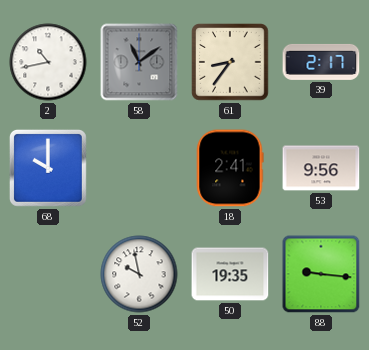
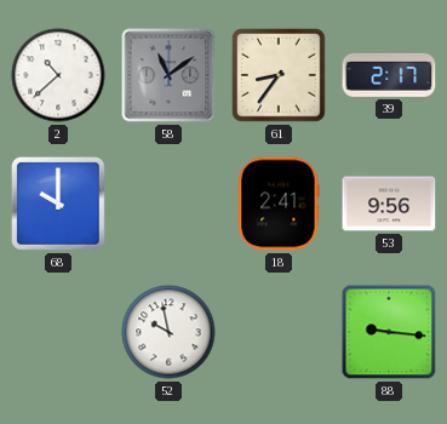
2: 10:43 -> 10:38 (58, 75)
50: 19:35 -> none (230, 274)
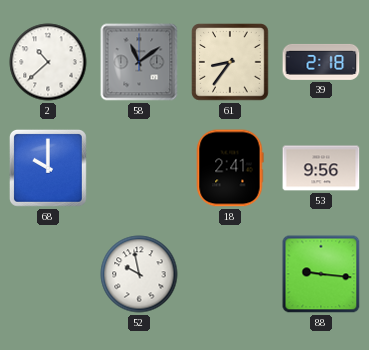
39: 2:17 -> 2:18 (321, 62)
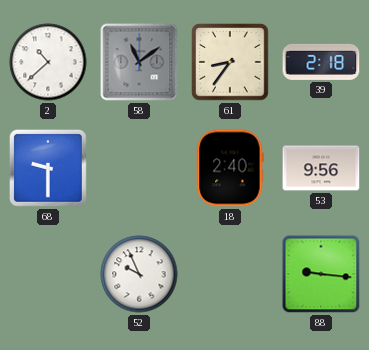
68: 10:00 -> 9:30 (48, 168)
18: 2:41 -> 2:40 (230, 168)
52: 9:58 -> 9:56 (139, 274)
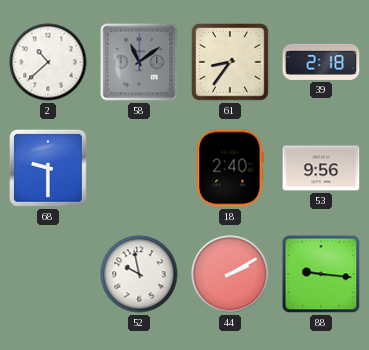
52: 9:56 -> 9:58 (139, 274)
44: none -> 2:10 (230, 274)
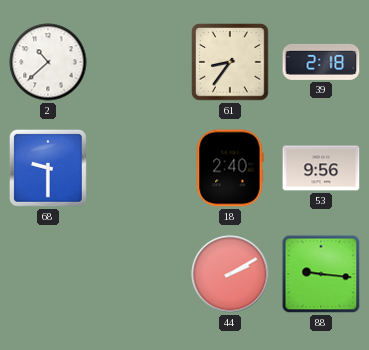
58: 11:09 -> none (139, 62)
52: 9:58 -> none (139, 274)
